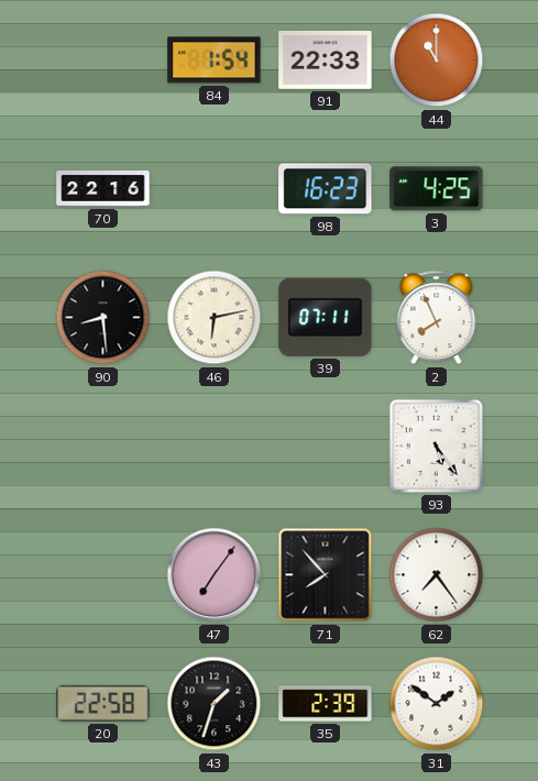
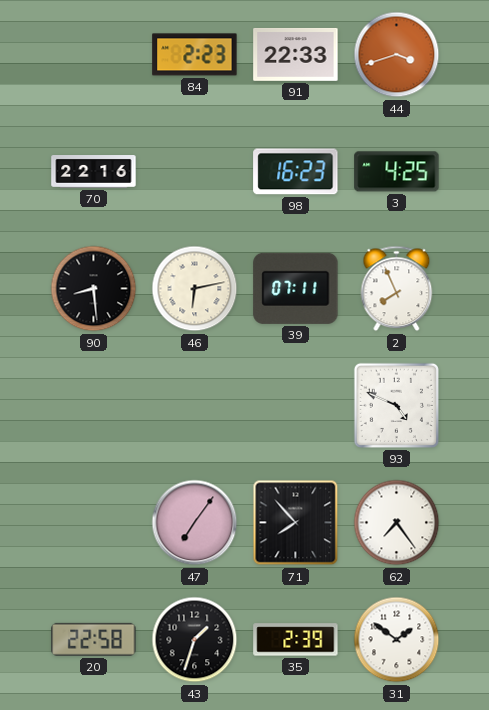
84: 1:54 -> 2:23 (195, 55)
44: 11:00 -> 3:42 (397, 55)
93: 5:24 -> 4:49 (396, 405)
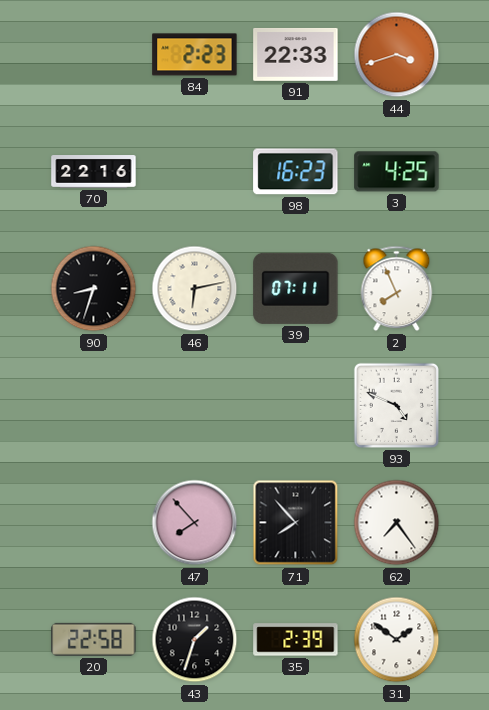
90: 8:29 -> 8:33 (94, 289)
47: 7:06 -> 7:53 (195, 523)
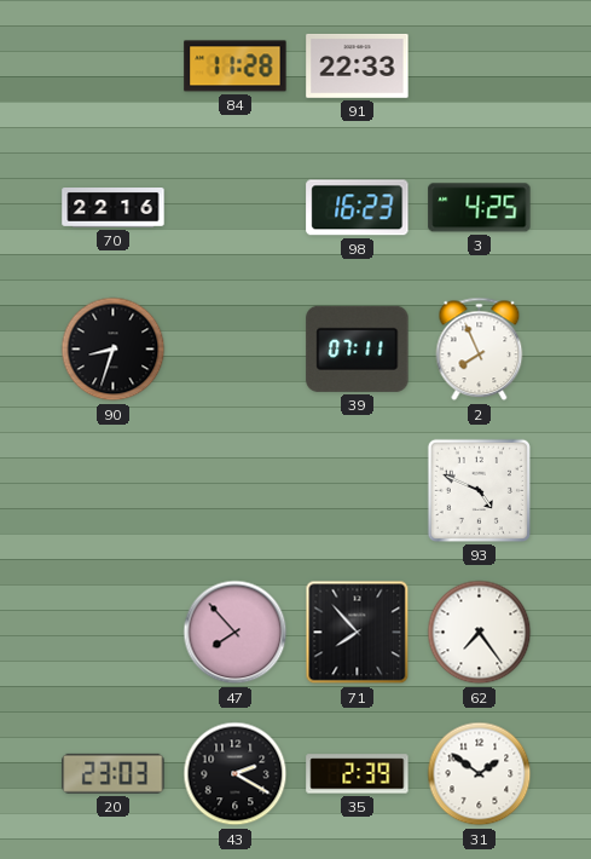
84: 2:23 -> 11:28 (236, 67)
44: 3:42 -> none (397, 55)
46: 6:13 -> none (195, 289)
20: 22:58 -> 23:03 (114, 773)
43: 1:33 -> 2:20 (236, 774)
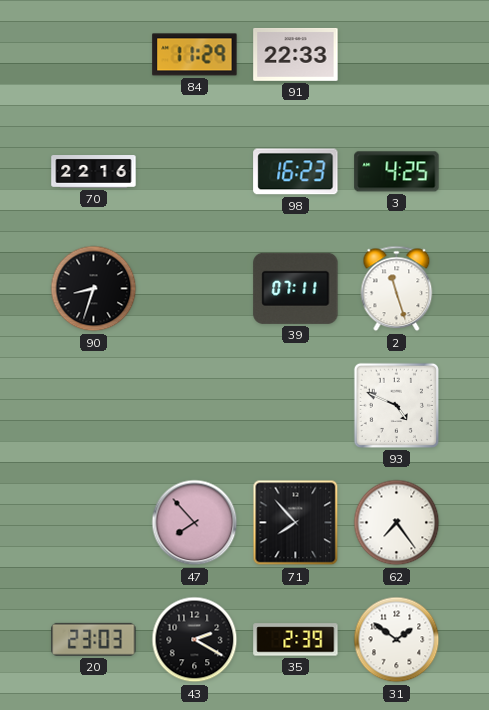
84: 11:28 -> 11:29 (195, 55)
2: 7:56 -> 11:27 (397, 289)
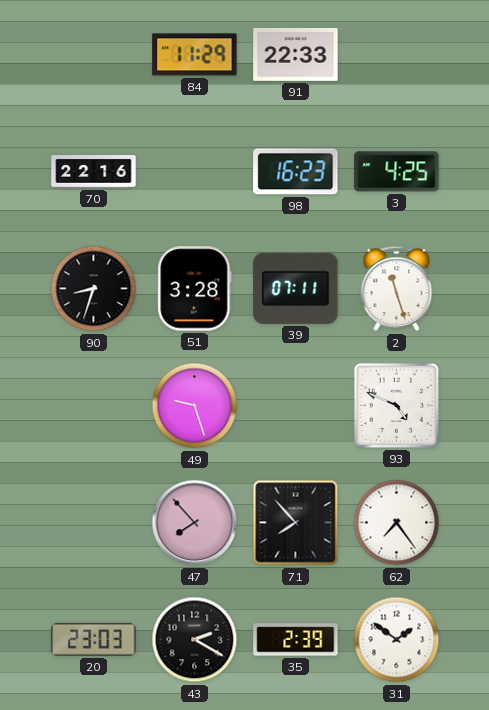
51: none -> 3:28 (195, 289)
49: none -> 9:27 (195, 406)
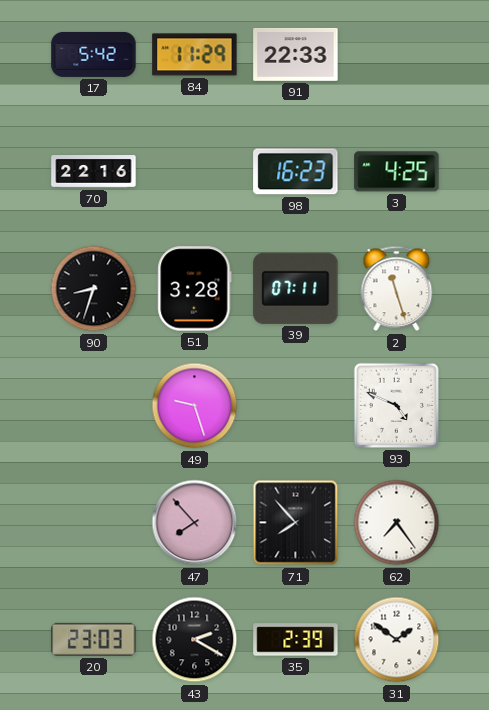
17: none -> 5:42 (94, 54)
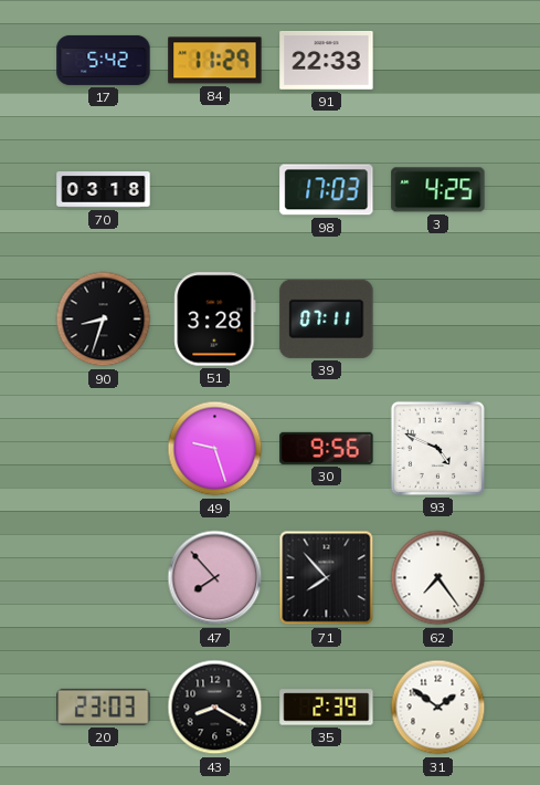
70: 22:16 -> 03:18 (104, 190)
98: 16:23 -> 17:03 (327, 190)
2: 11:27 -> none (397, 289)
30: none -> 9:56 (327, 448)
43: 2:20 -> 8:20 (215, 708)
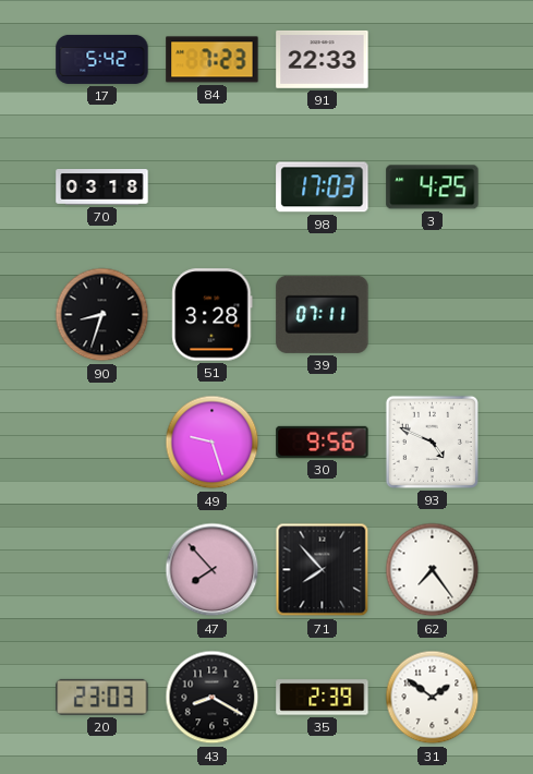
84: 11:29 -> 7:23 (213, 60)
